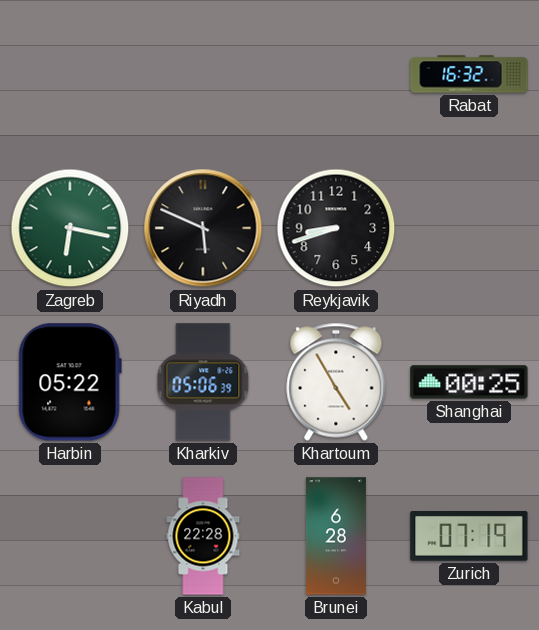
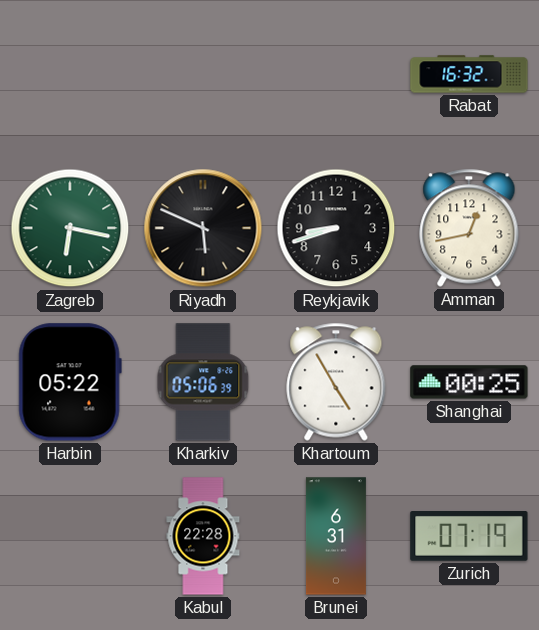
Amman: none -> 12:43 (469, 228)
Brunei: 6:28 -> 6:31 (336, 536)
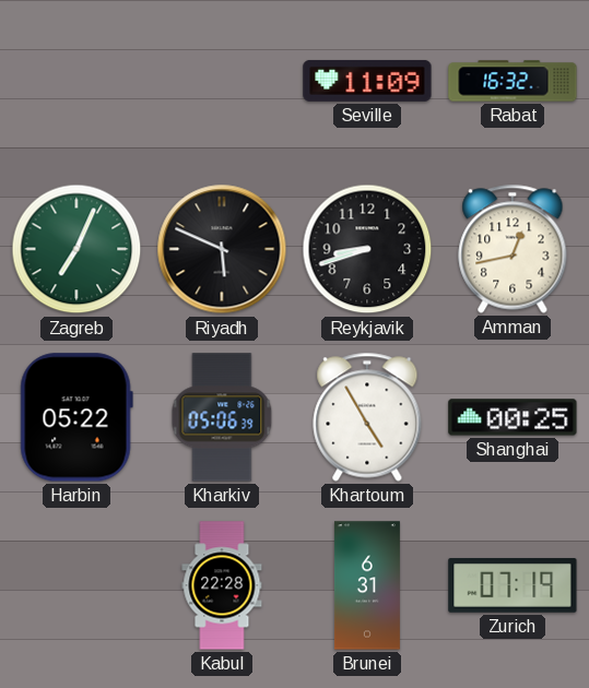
Seville: none -> 11:09 (367, 81)
Zagreb: 6:17 -> 7:04 (76, 249)
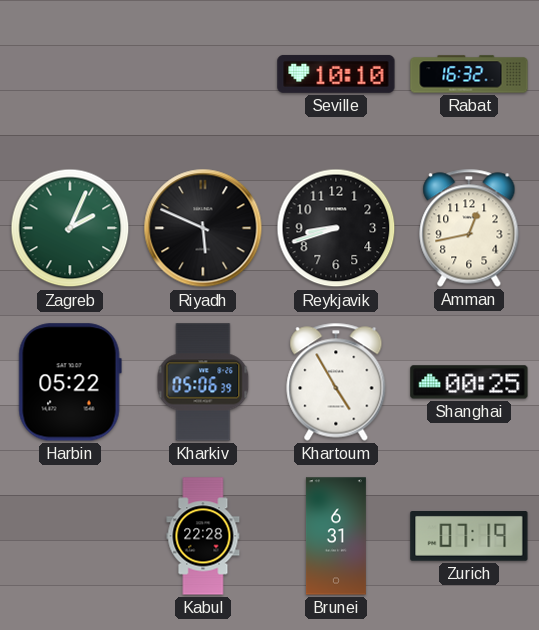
Seville: 11:09 -> 10:10 (336, 74)
Zagreb: 7:04 -> 2:04 (70, 228)
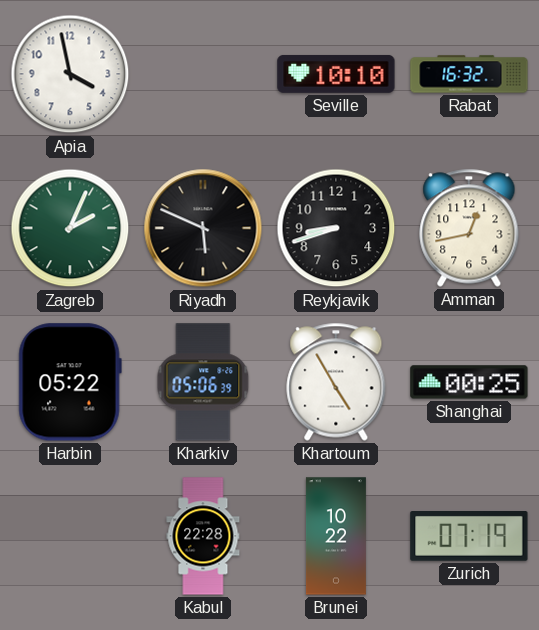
Apia: none -> 3:58 (70, 74)
Brunei: 6:31 -> 10:22 (336, 536)
